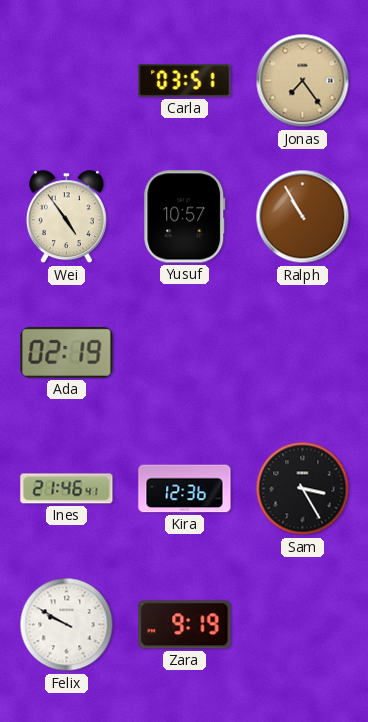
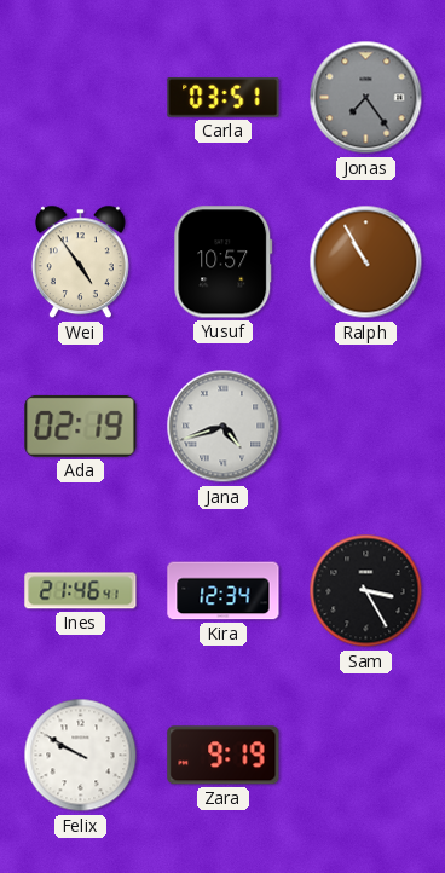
Jonas dial: champagne -> grey (366, 98)
Jana: none -> 4:42 (224, 427)
Kira: 12:36 -> 12:34 (224, 591)
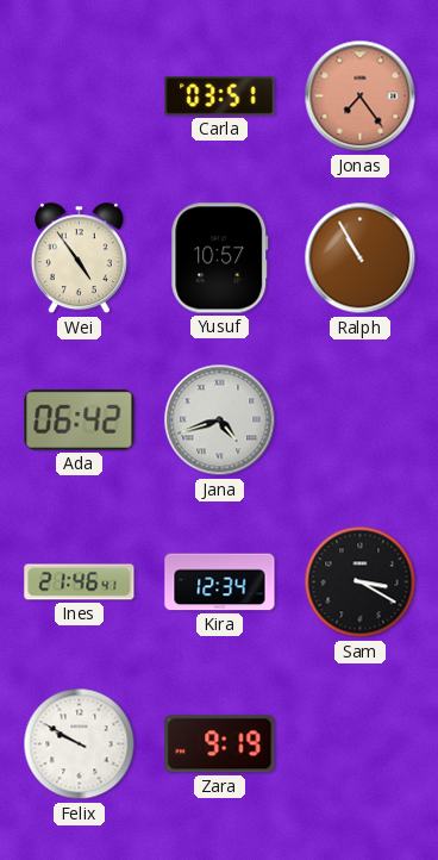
Jonas dial: grey -> salmon (361, 96)
Ada: 02:19 -> 06:42 (80, 419)
Sam: 3:25 -> 3:20 (361, 582)
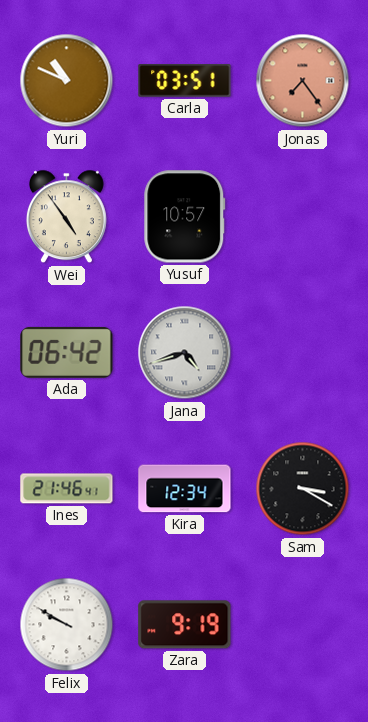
Yuri: none -> 10:49 (67, 81)
Ralph: 10:55 -> none (361, 258)
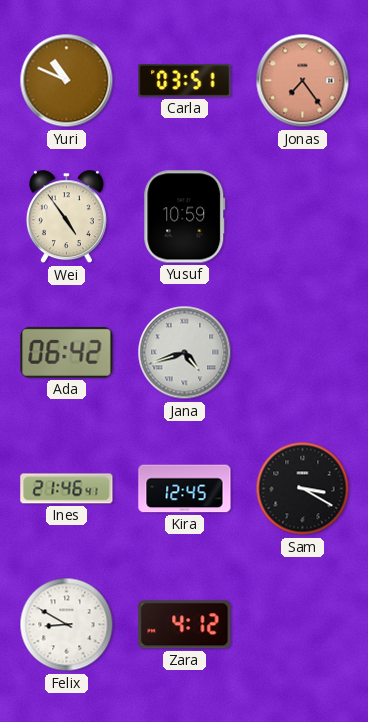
Yusuf: 10:57 -> 10:59 (185, 217)
Kira: 12:34 -> 12:45 (185, 489)
Felix: 9:50 -> 8:50 (67, 625)
Zara: 9:19 -> 4:12 (185, 625)
